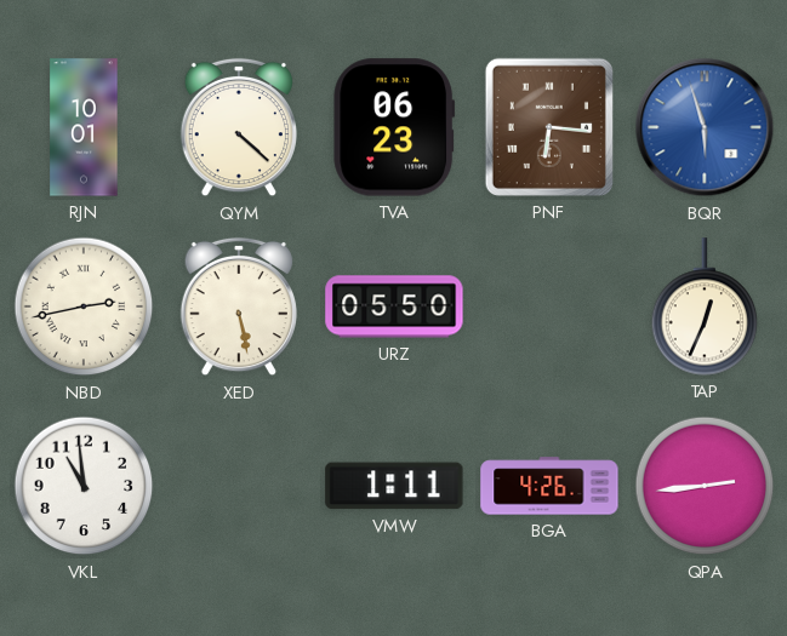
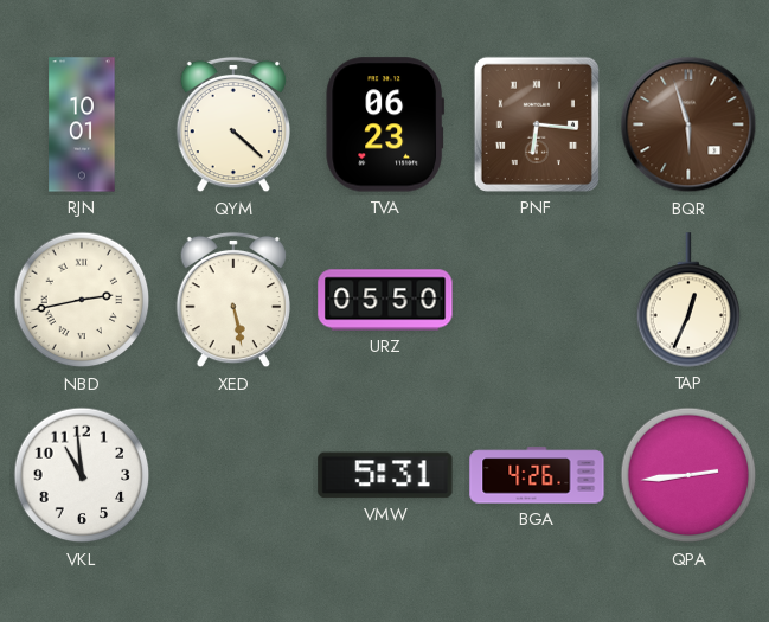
BQR dial: blue -> brown (688, 124)
VMW: 1:11 -> 5:31 (385, 475)
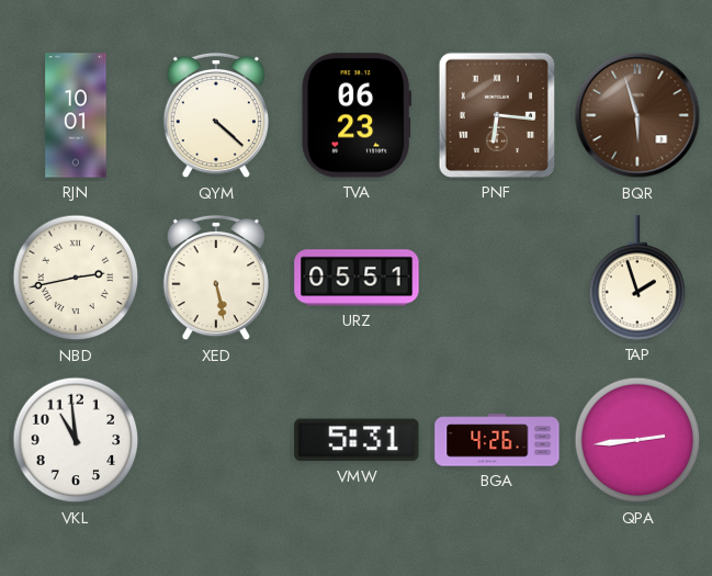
URZ: 05:50 -> 05:51 (357, 278)
TAP: 12:34 -> 1:57 (637, 278)
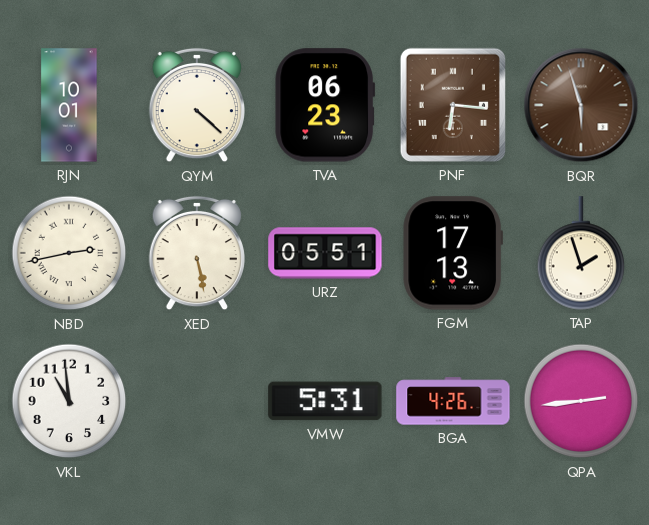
FGM: none -> 17:13 (452, 253)
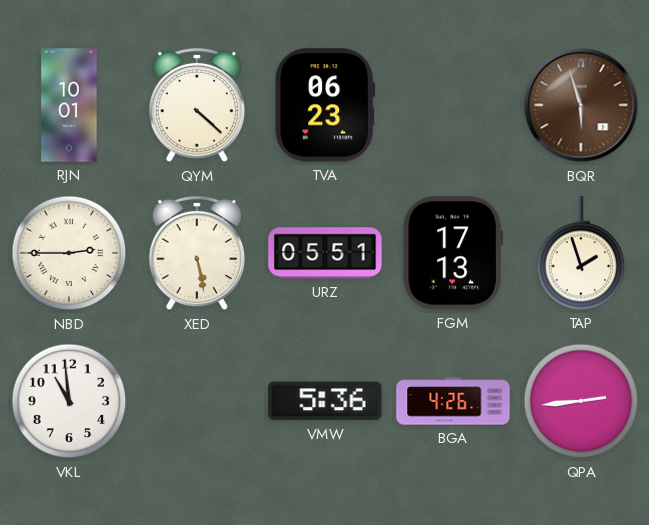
PNF: 6:16 -> none (453, 105)
NBD: 2:43 -> 2:45 (69, 253)
VMW: 5:31 -> 5:36 (325, 401)
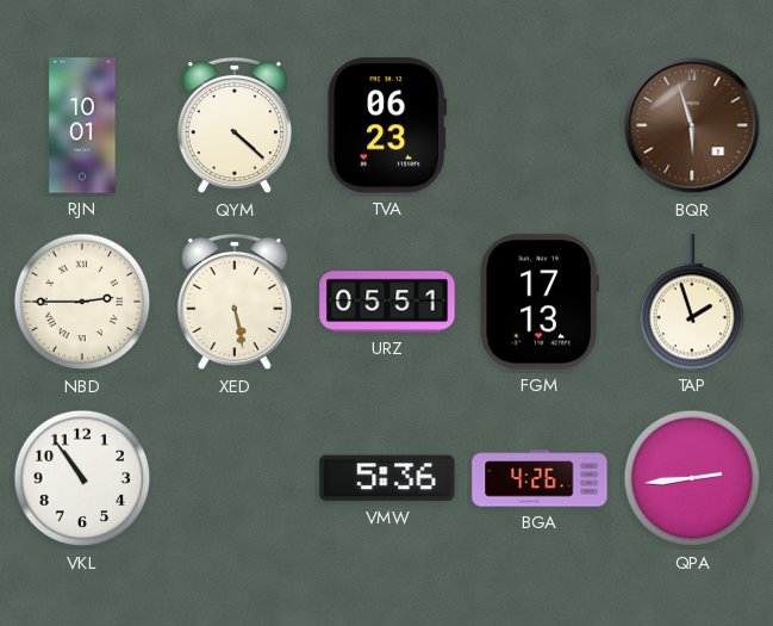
VKL: 10:59 -> 10:54 (82, 478)
